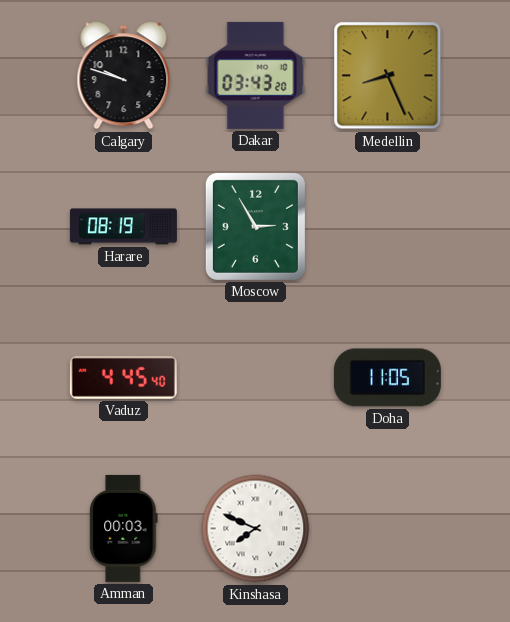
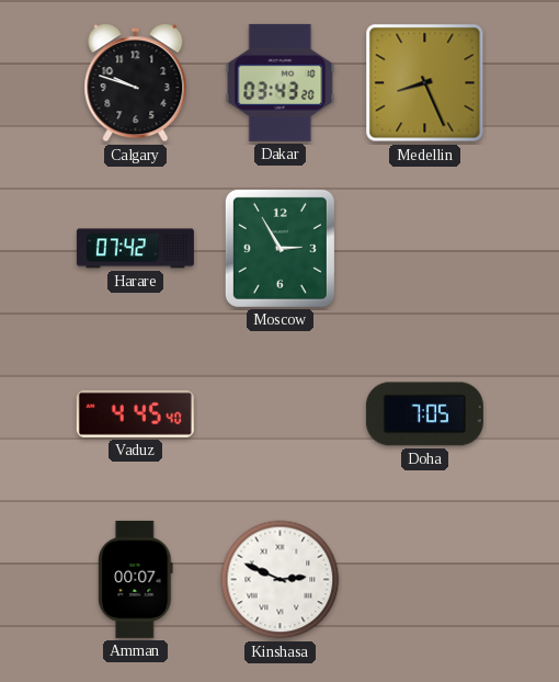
Harare: 08:19 -> 07:42 (135, 249)
Doha: 11:05 -> 7:05 (424, 414)
Amman: 00:03 -> 00:07 (136, 579)
Kinshasa: 7:49 -> 2:49 (281, 580)
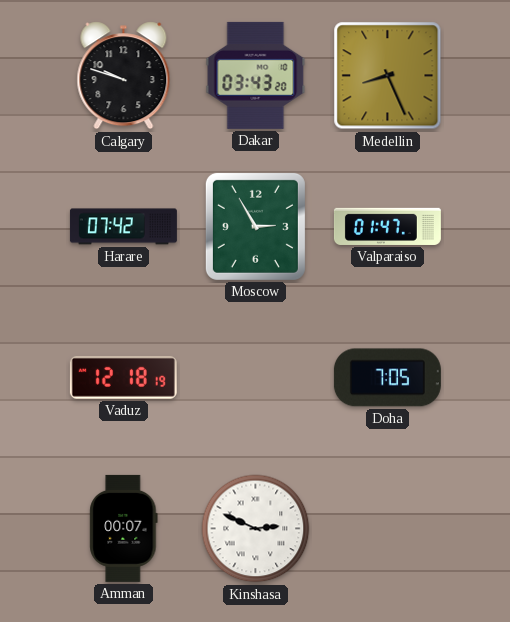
Valparaiso: none -> 01:47 (387, 226)
Vaduz: 4:45 -> 12:18 (123, 377)
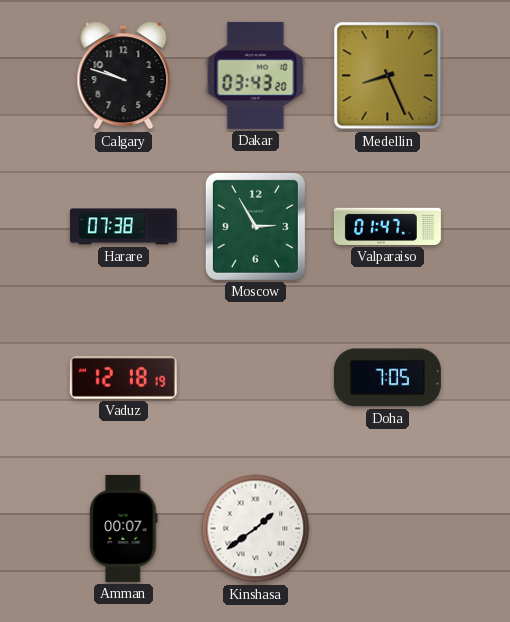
Harare: 07:42 -> 07:38 (123, 227)
Kinshasa: 2:49 -> 1:39 (256, 529)
